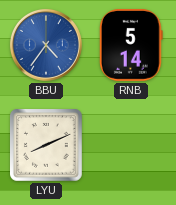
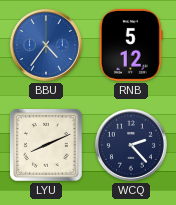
RNB: 5:14 -> 5:12 (131, 45)
WCQ: none -> 2:23 (131, 145)
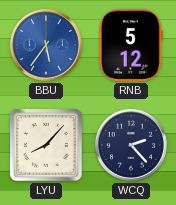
BBU: 4:36 -> 5:36 (46, 45)
LYU: 8:11 -> 8:07 (47, 146)
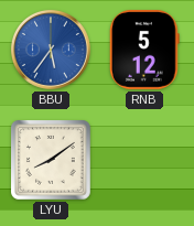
LYU: 8:07 -> 8:09 (52, 161)
WCQ: 2:23 -> none (131, 145)
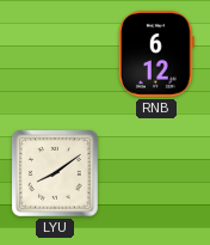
BBU: 5:36 -> none (51, 50)
RNB: 5:12 -> 6:12 (156, 54)
